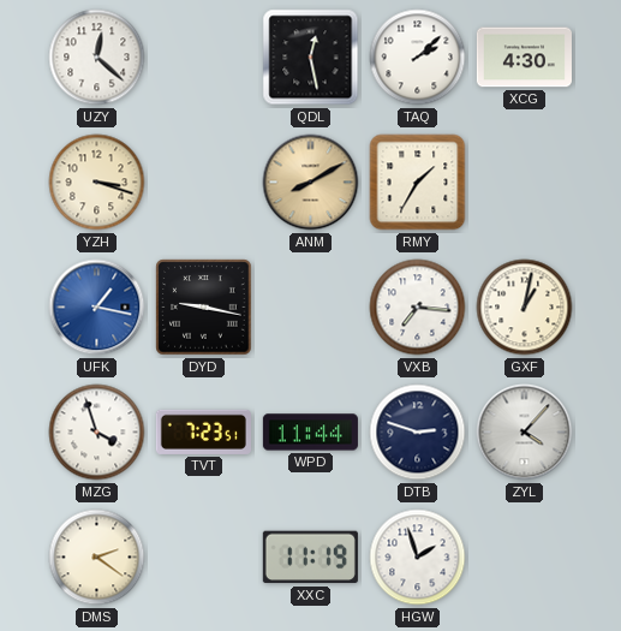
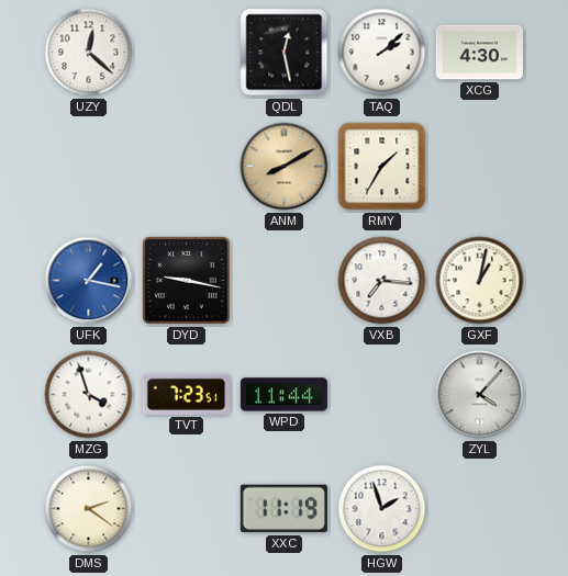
YZH: 3:18 -> none (97, 183)
DTB: 2:48 -> none (418, 433)
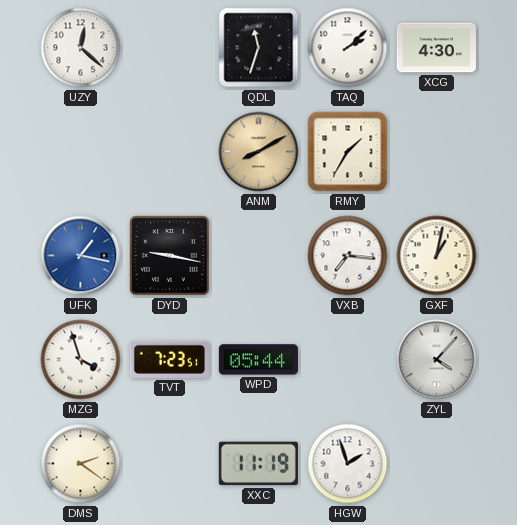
QDL: 12:28 -> 11:33 (259, 48)
WPD: 11:44 -> 05:44 (258, 360)
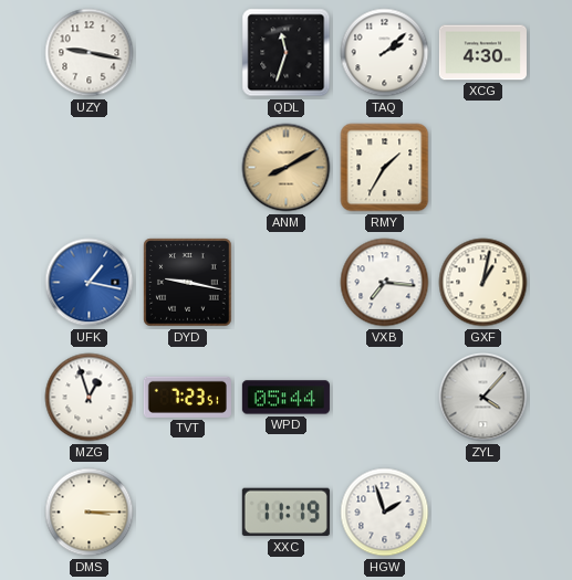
UZY: 12:22 -> 9:17 (90, 53)
MZG: 3:57 -> 12:57 (90, 398)
DMS: 2:21 -> 3:15 (90, 513)
